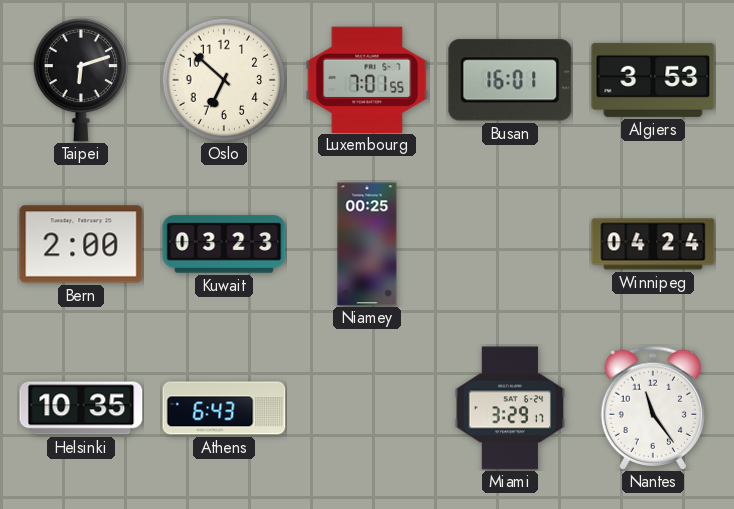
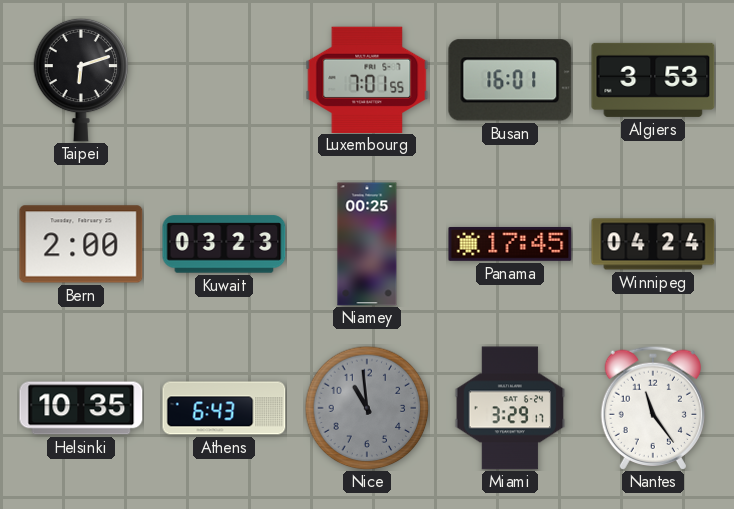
Oslo: 6:52 -> none (224, 80)
Panama: none -> 17:45 (510, 244)
Nice: none -> 10:59 (367, 408)
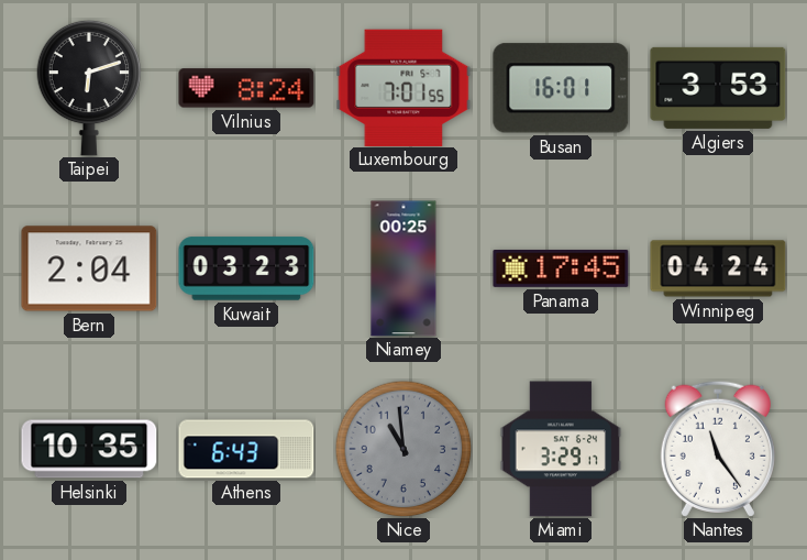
Vilnius: none -> 8:24 (246, 88)
Bern: 2:00 -> 2:04 (89, 268)
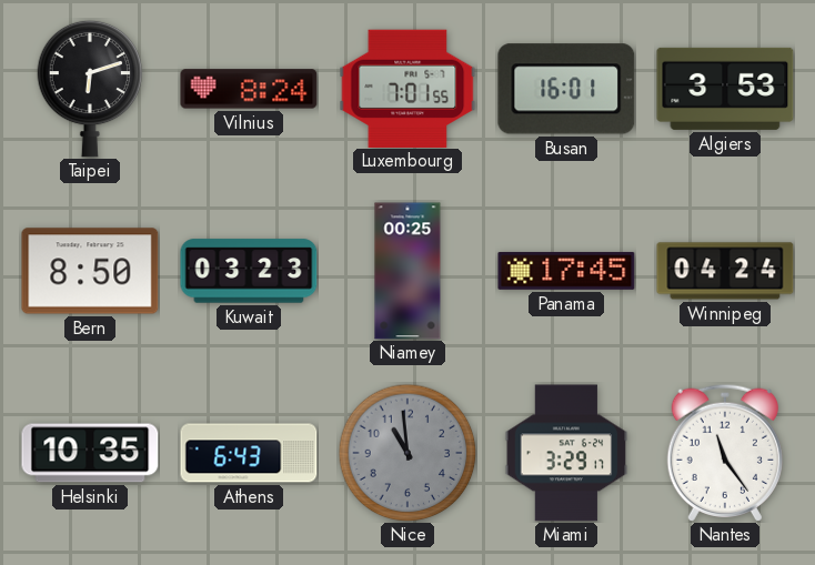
Bern: 2:04 -> 8:50 (90, 271)
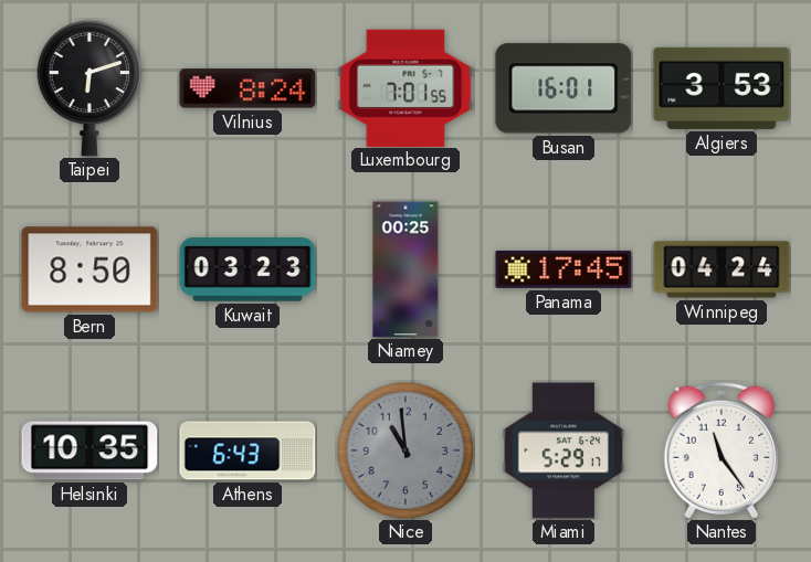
Miami: 3:29 -> 5:29 (564, 450)
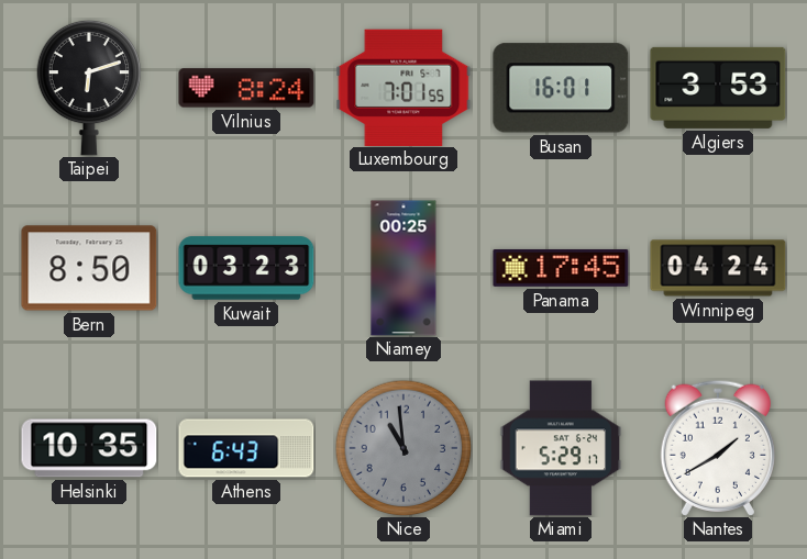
Nantes: 11:24 -> 1:40 (718, 448)
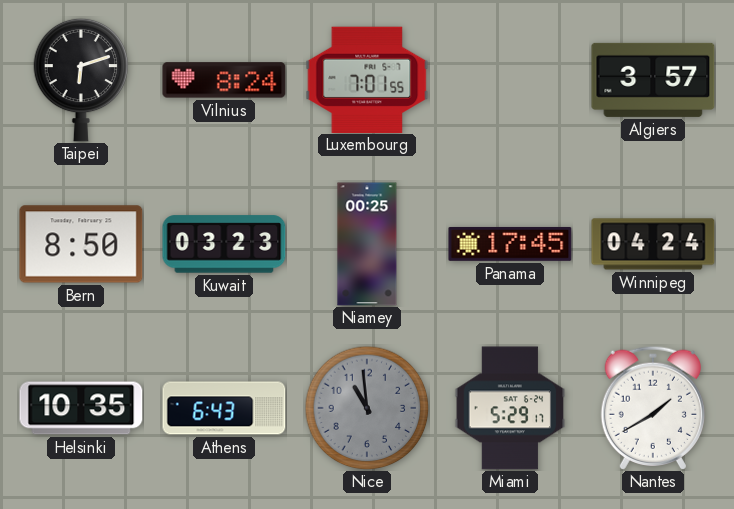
Busan: 16:01 -> none (561, 88)
Algiers: 3:53 -> 3:57 (653, 80)
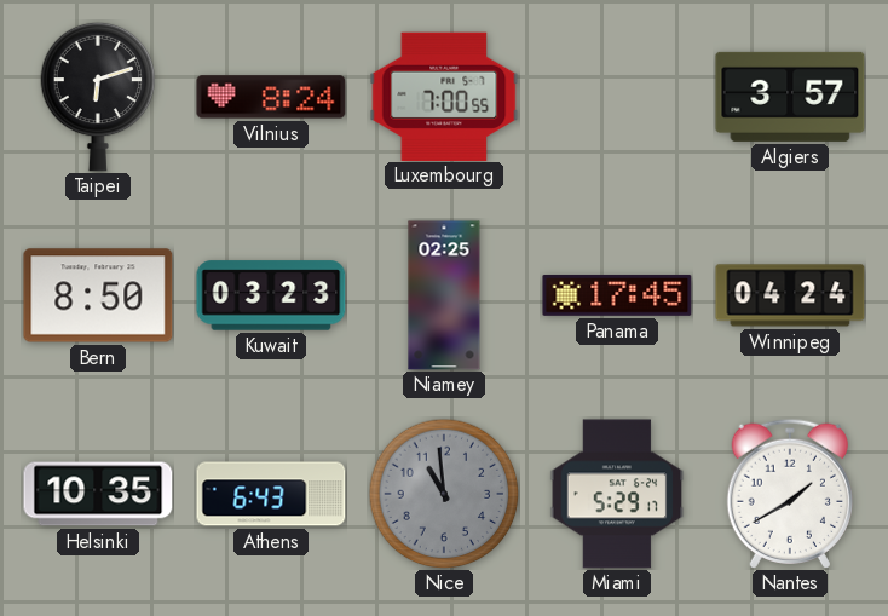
Luxembourg: 7:01 -> 7:00 (444, 96)
Niamey: 00:25 -> 02:25 (444, 295)
